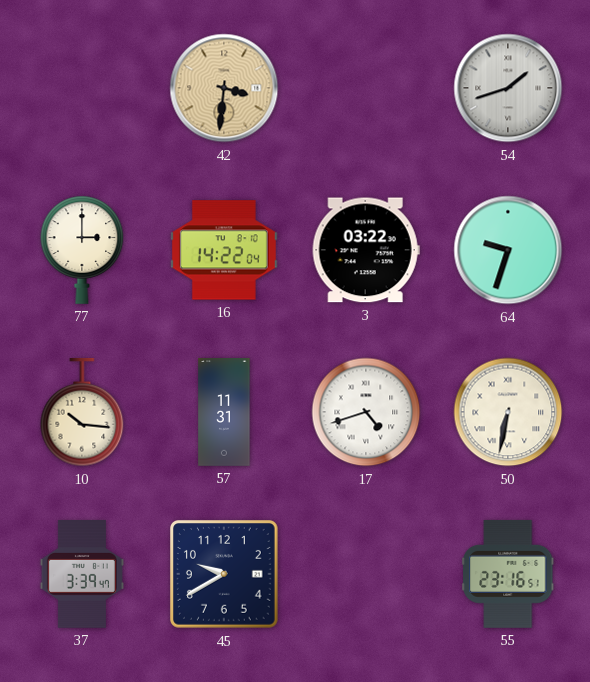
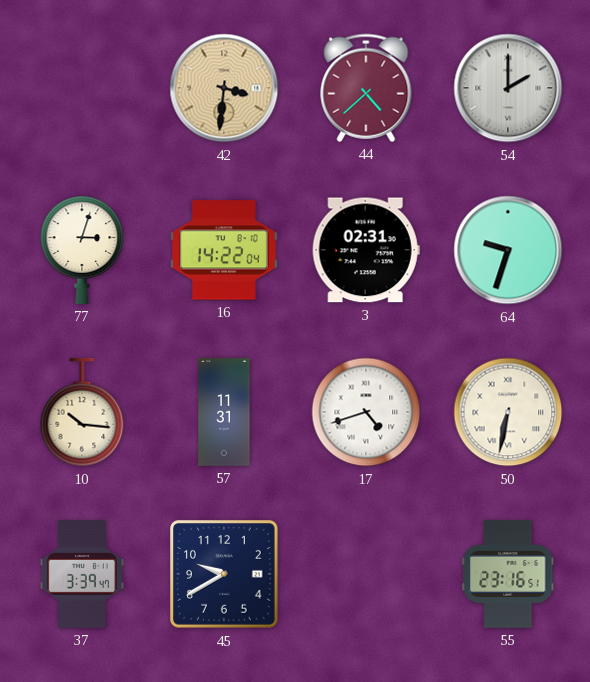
44: none -> 4:38 (366, 88)
54: 1:42 -> 2:00 (508, 88)
77: 3:00 -> 3:03 (82, 250)
3: 03:22 -> 02:31 (366, 250)
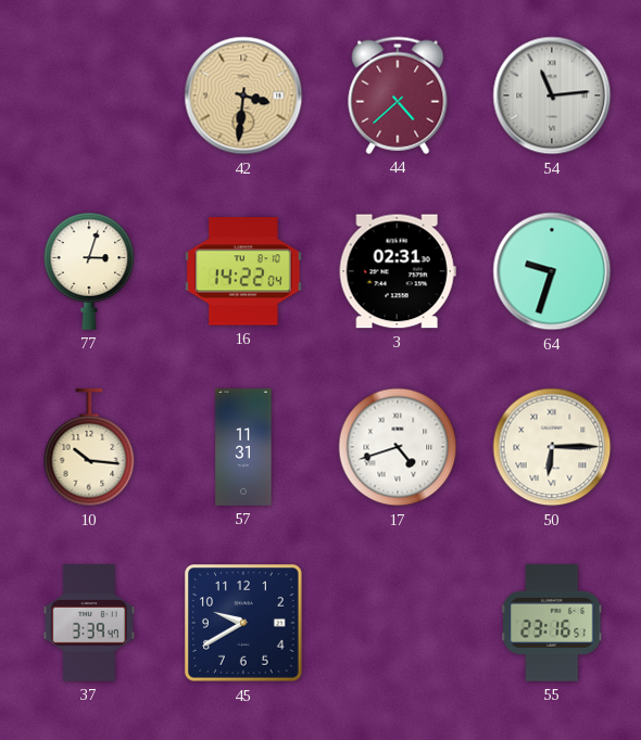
54: 2:00 -> 11:14 (552, 95)
50: 6:32 -> 6:15 (552, 447)
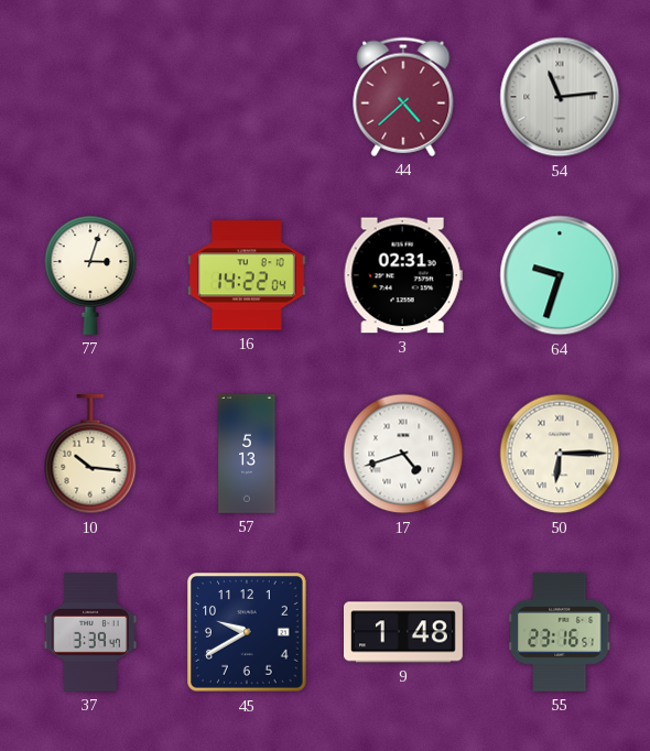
42: 3:31 -> none (243, 95)
57: 11:31 -> 5:13 (247, 455)
9: none -> 1:48 (404, 632)
